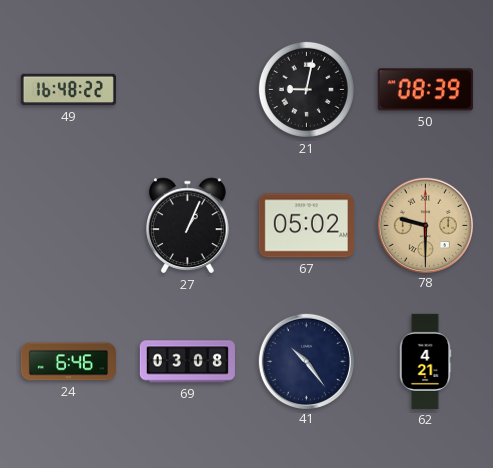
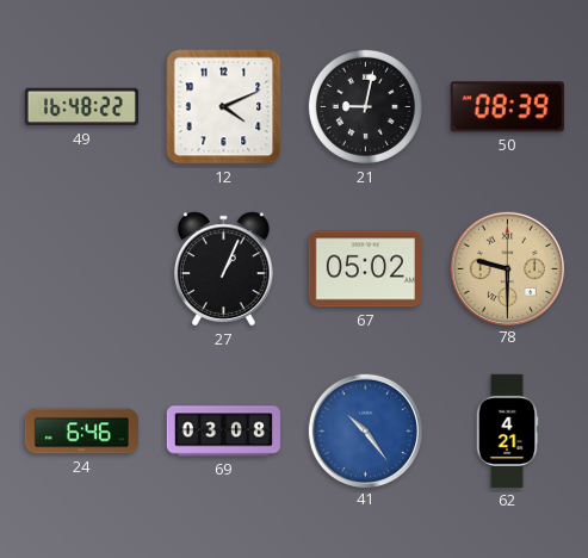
12: none -> 4:11 (224, 107)
41 dial: navy -> blue (365, 430)
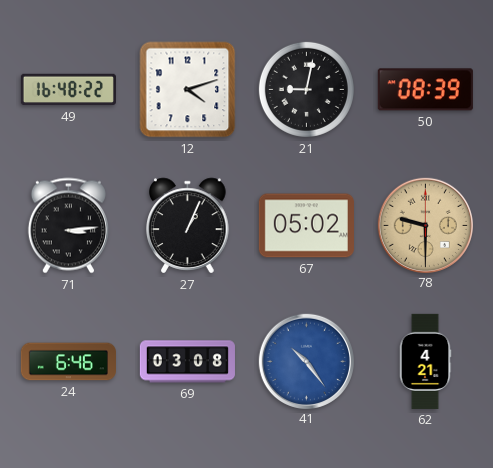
12: 4:11 -> 4:12 (188, 90)
71: none -> 3:14 (68, 226)
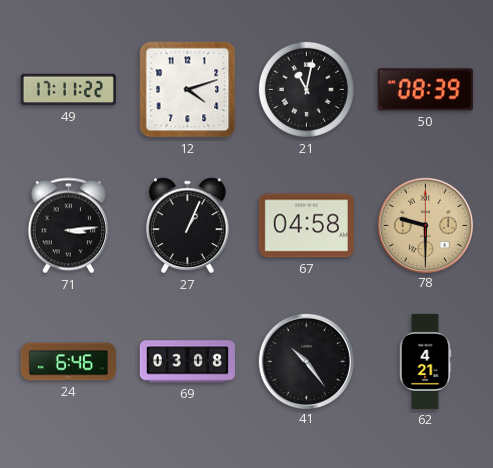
49: 16:48 -> 17:11 (68, 90)
21: 9:02 -> 11:02 (306, 89)
67: 05:02 -> 04:58 (306, 226)
41 dial: blue -> black (306, 361)
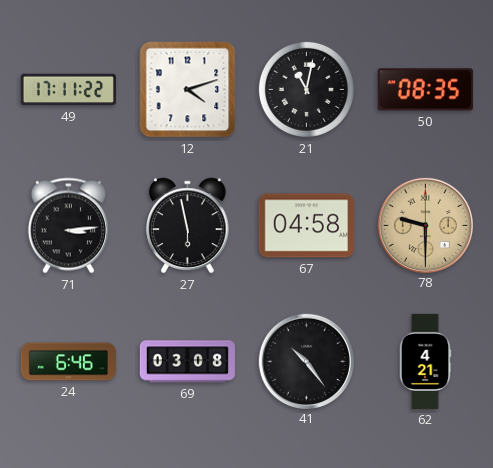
50: 08:39 -> 08:35 (425, 90)
27: 1:04 -> 5:58 (188, 226)
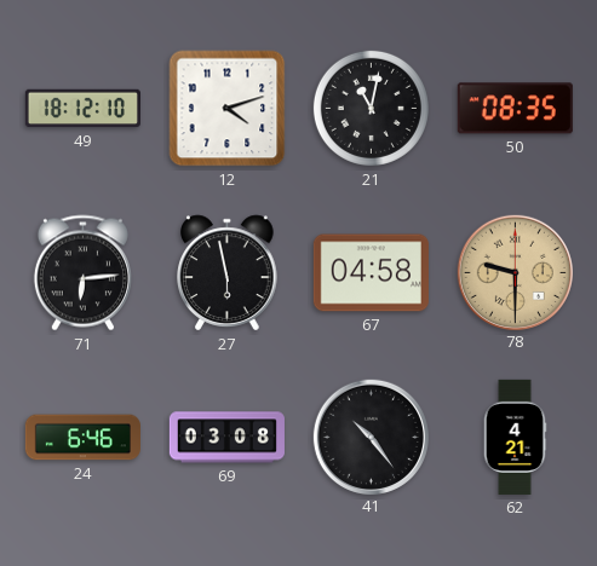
49: 17:11 -> 18:12 (82, 109)
71: 3:14 -> 6:14 (82, 273)
